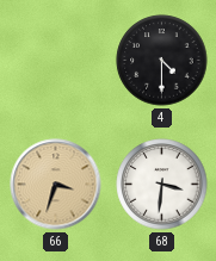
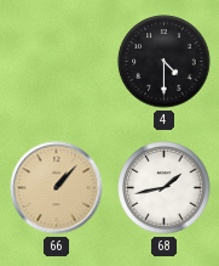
66: 3:33 -> 1:07 (57, 188)
68: 3:31 -> 1:43 (165, 188)
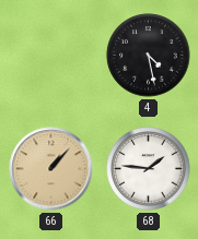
4: 4:30 -> 4:28 (149, 56)
68: 1:43 -> 1:46 (149, 169)
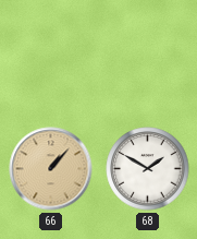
4: 4:28 -> none (149, 56)
68: 1:46 -> 1:50 (148, 169)
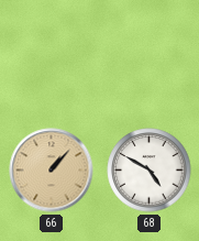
68: 1:50 -> 4:50 (150, 171)
